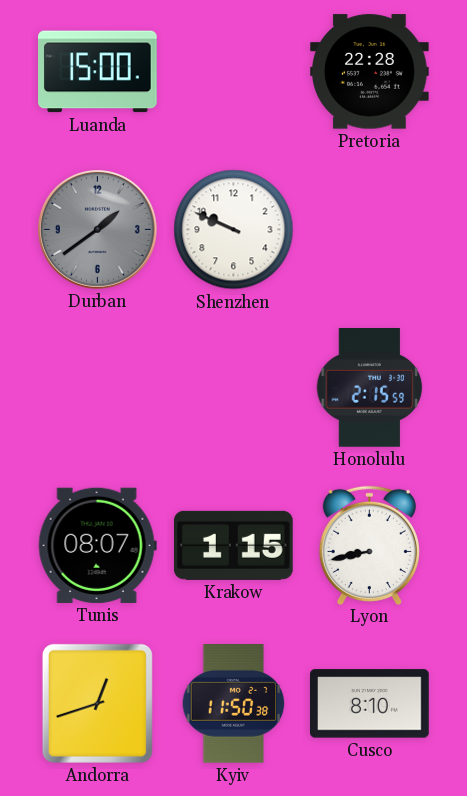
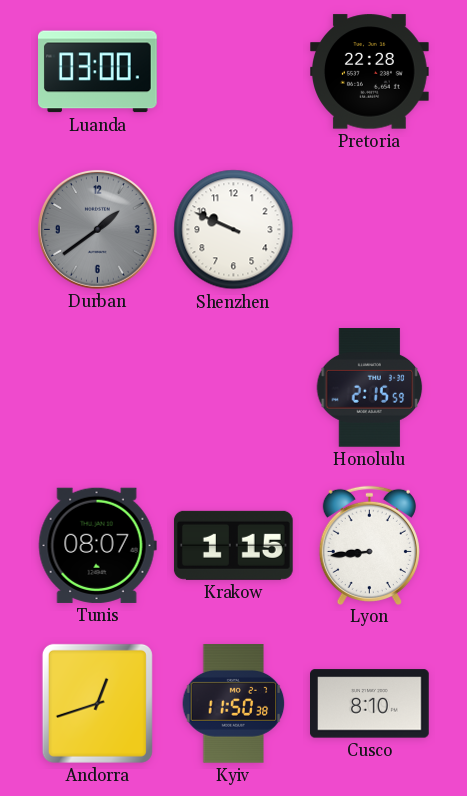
Luanda: 15:00 -> 03:00 (98, 72)
Lyon: 8:43 -> 8:44 (369, 545)
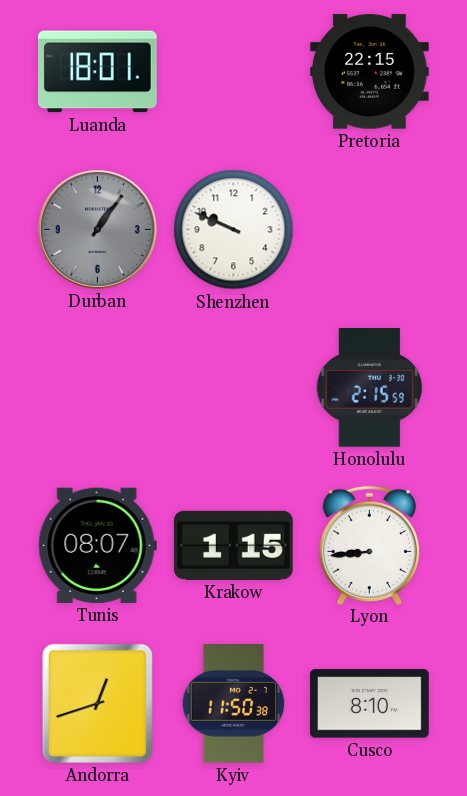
Luanda: 03:00 -> 18:01 (98, 72)
Pretoria: 22:28 -> 22:15 (370, 72)
Durban: 1:39 -> 1:06 (97, 229)
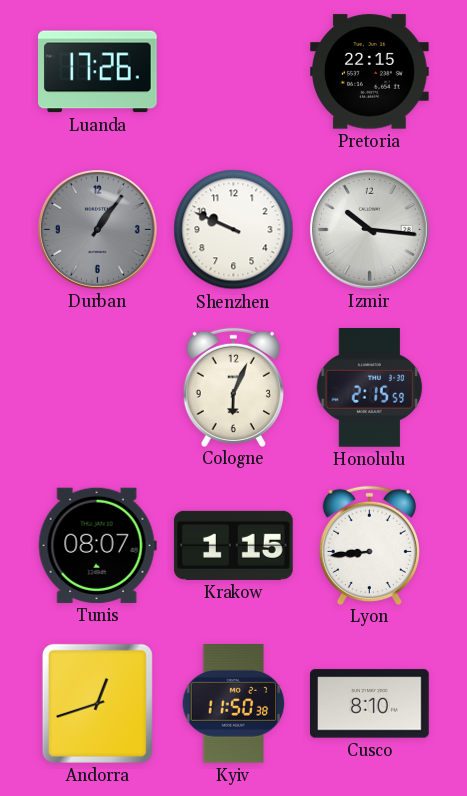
Luanda: 18:01 -> 17:26 (98, 72)
Izmir: none -> 10:16 (369, 229)
Cologne: none -> 6:04 (233, 387)
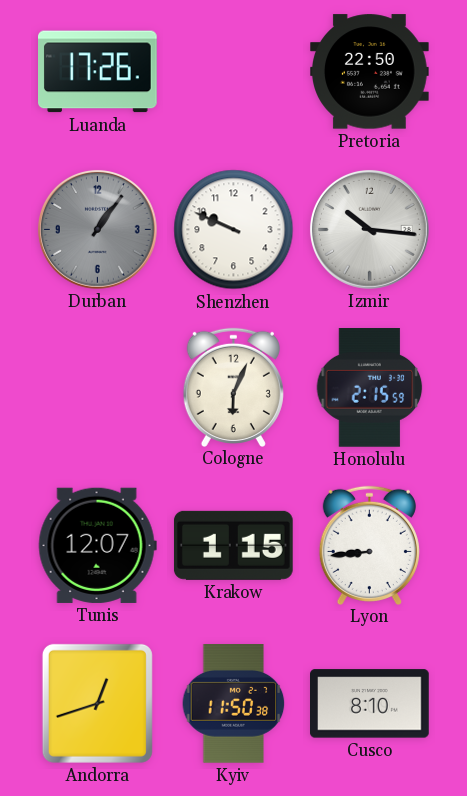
Pretoria: 22:15 -> 22:50 (370, 72)
Tunis: 08:07 -> 12:07 (97, 545)
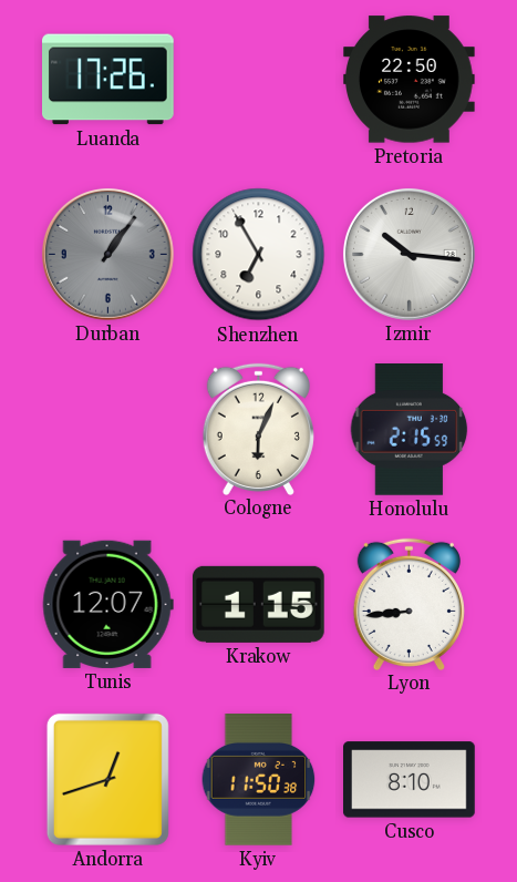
Shenzhen: 9:49 -> 6:55 (259, 255)
